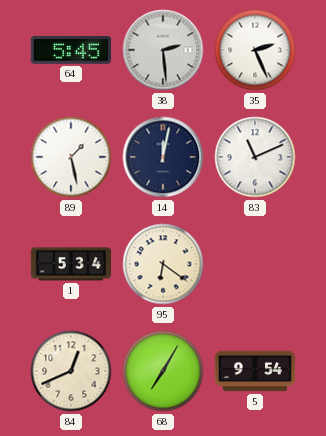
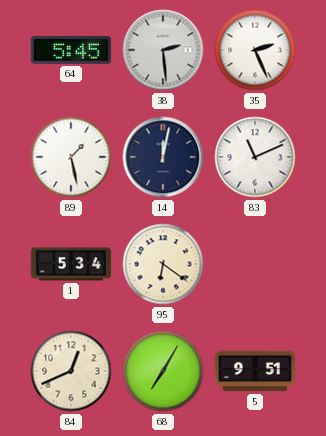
5: 9:54 -> 9:51 (255, 371)
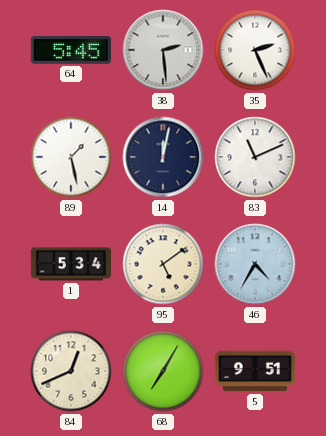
95: 6:21 -> 5:09 (163, 264)
46: none -> 4:35 (255, 264)
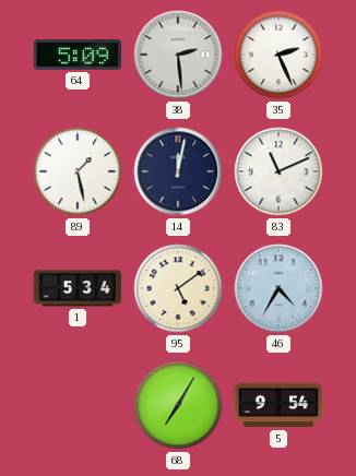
64: 5:45 -> 5:09 (76, 55)
84: 12:41 -> none (71, 371)
5: 9:51 -> 9:54 (278, 405)
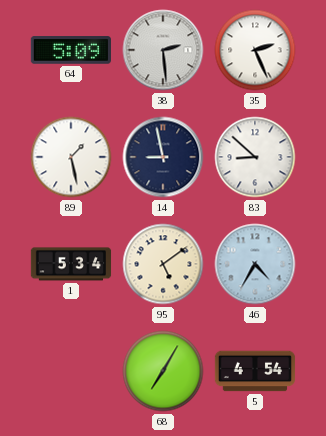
14: 12:02 -> 8:58 (163, 157)
83: 11:11 -> 8:52 (255, 157)
5: 9:54 -> 4:54 (255, 371)
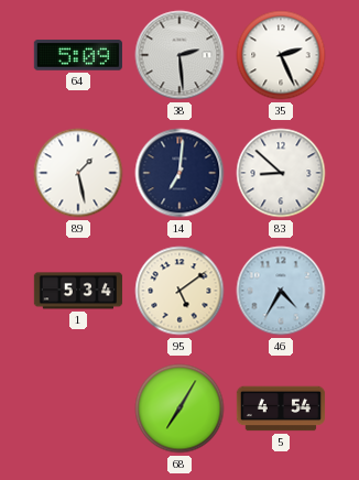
14: 8:58 -> 7:01 (179, 173)
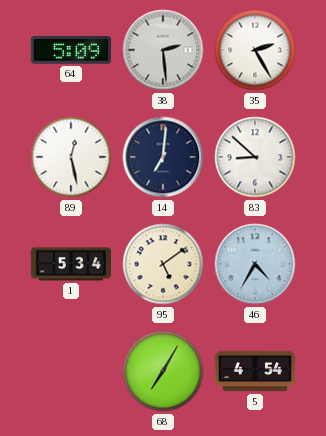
35: 2:26 -> 2:25 (255, 50)
89: 1:28 -> 12:28 (71, 157)
